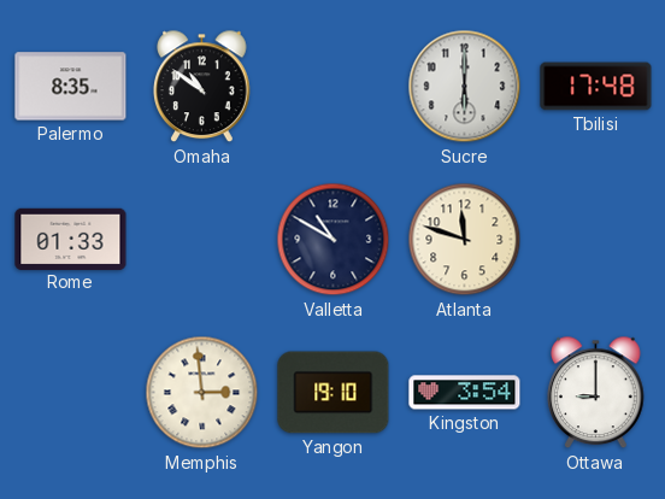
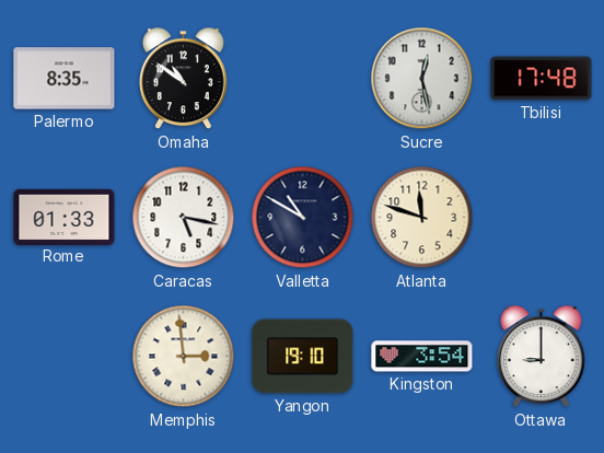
Sucre: 6:00 -> 12:28 (422, 79)
Caracas: none -> 5:17 (184, 218)
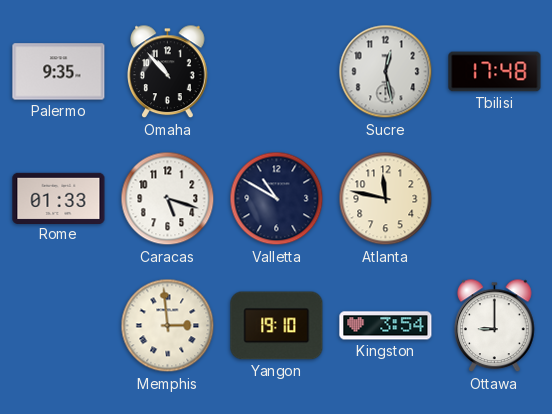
Palermo: 8:35 -> 9:35 (59, 72)
Omaha: 10:51 -> 10:53 (168, 72)
Caracas: 5:17 -> 5:18 (168, 199)
Atlanta: 11:48 -> 11:47 (386, 199)
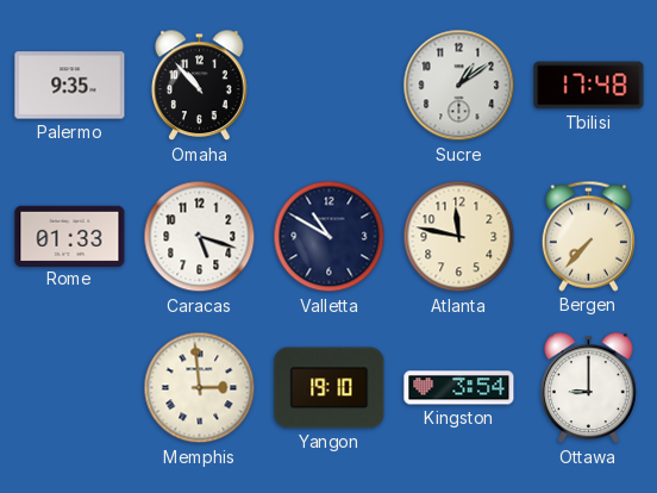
Sucre: 12:28 -> 1:09 (459, 86)
Bergen: none -> 7:37 (588, 236)
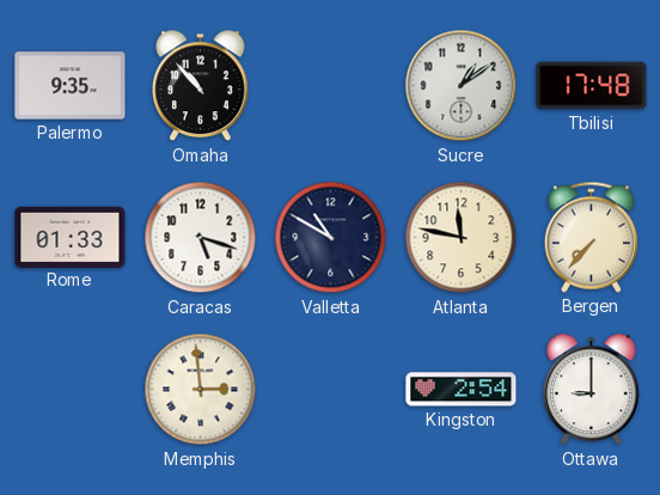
Yangon: 19:10 -> none (330, 388)
Kingston: 3:54 -> 2:54 (462, 390)
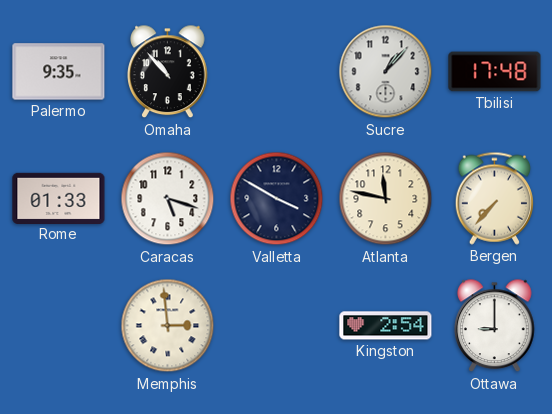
Sucre: 1:09 -> 1:07 (386, 72)
Valletta: 10:50 -> 3:50 (277, 199)
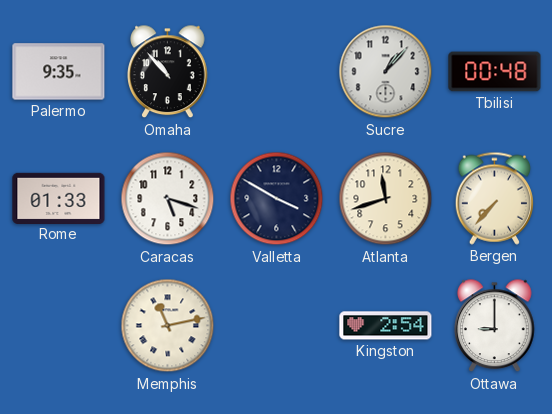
Tbilisi: 17:48 -> 00:48 (495, 72)
Atlanta: 11:47 -> 11:42 (386, 199)
Memphis: 2:59 -> 11:13 (168, 326)
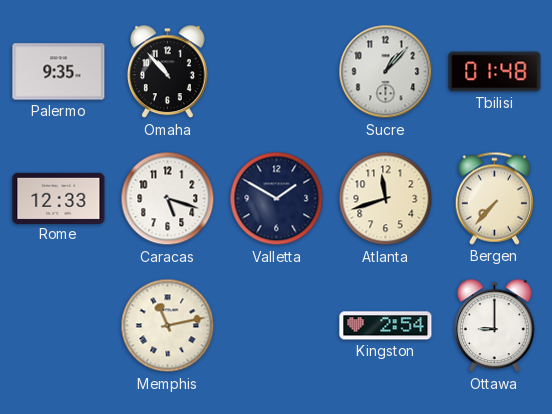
Tbilisi: 00:48 -> 01:48 (495, 72)
Rome: 01:33 -> 12:33 (59, 198)
Valletta: 3:50 -> 1:50 (277, 199)
